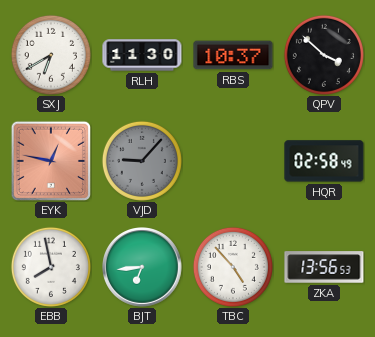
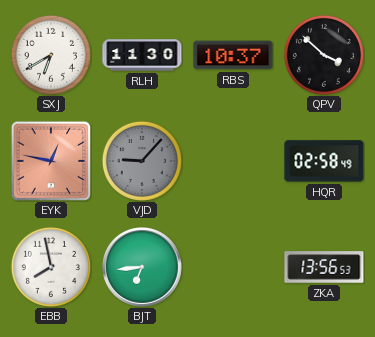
TBC: 4:53 -> none (233, 267)
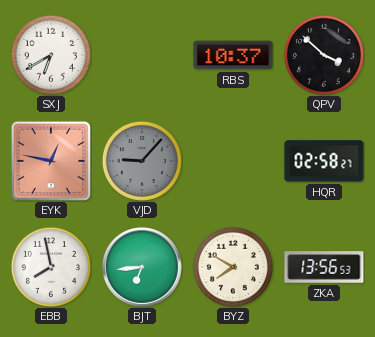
RLH: 11:30 -> none (142, 55)
HQR: 02:58:49 -> 02:58:27 (324, 161)
BYZ: none -> 7:50 (233, 267)
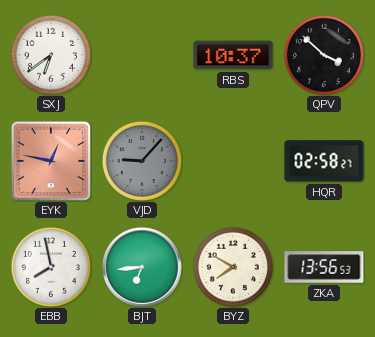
SXJ: 6:40 -> 6:39 (51, 55)
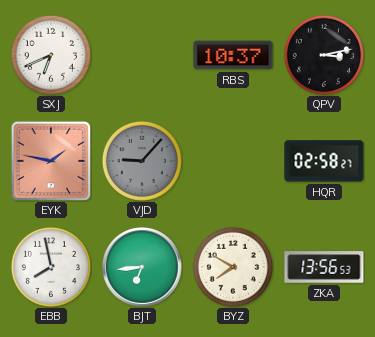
SXJ: 6:39 -> 6:41 (51, 55)
QPV: 3:52 -> 3:13 (324, 55)
EYK: 12:47 -> 1:47 (50, 160)
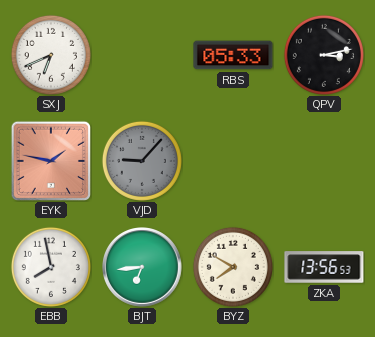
RBS: 10:37 -> 05:33 (233, 55)
HQR: 02:58 -> none (324, 161)
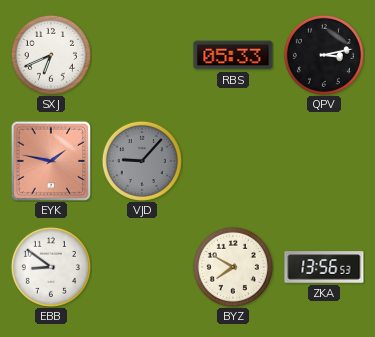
EBB: 7:58 -> 8:51 (51, 267)
BJT: 6:44 -> none (143, 268)
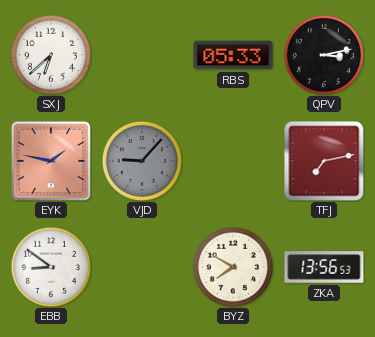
SXJ: 6:41 -> 6:38 (51, 55)
TFJ: none -> 7:13 (324, 161)
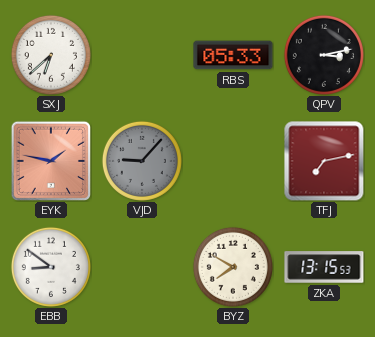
ZKA: 13:56 -> 13:15 (324, 267)
